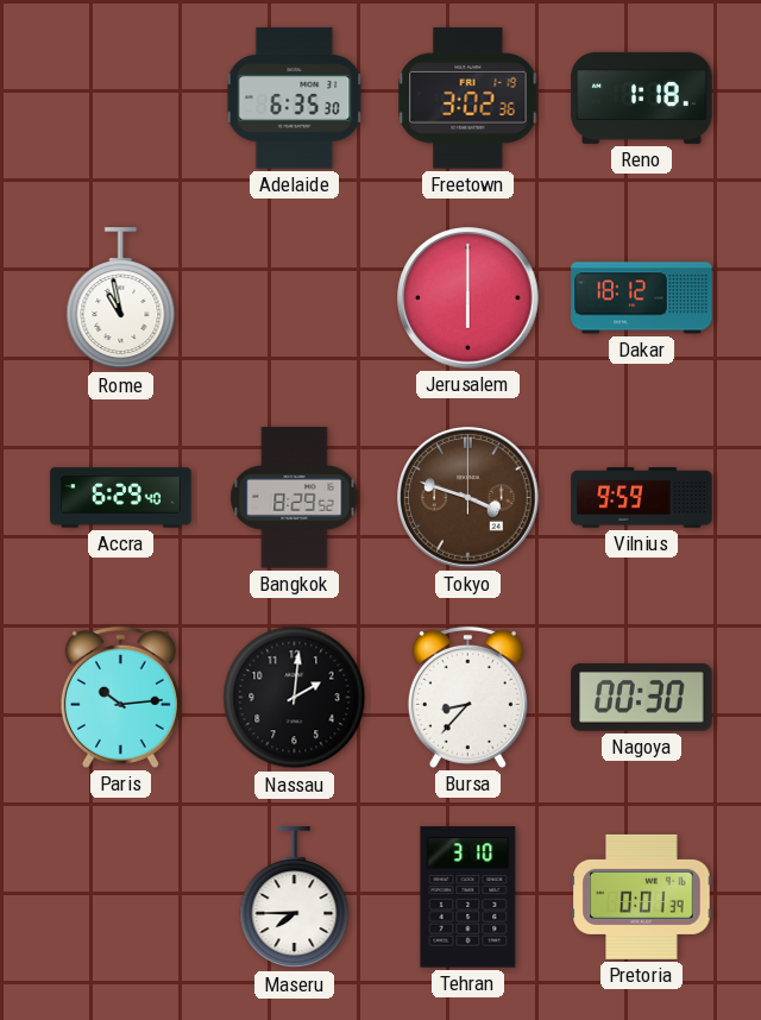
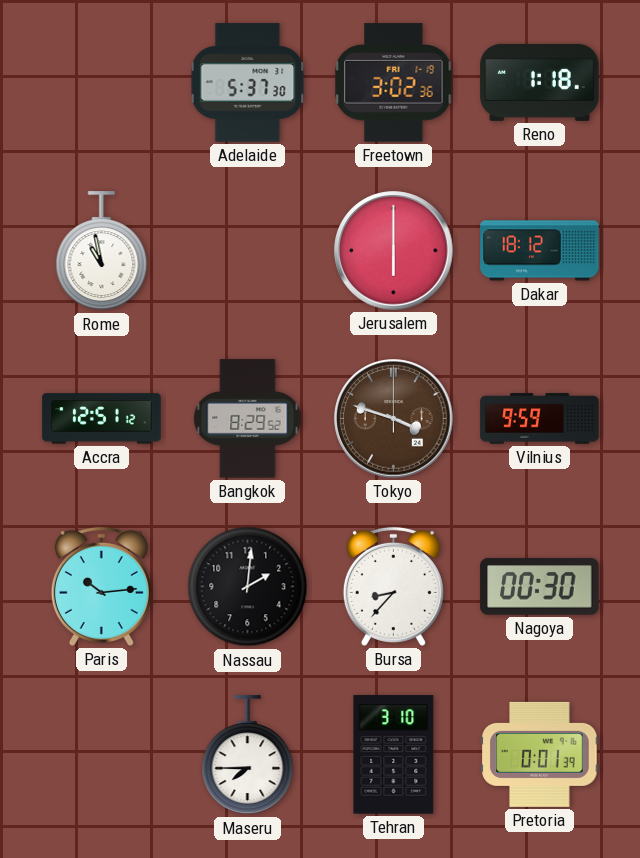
Adelaide: 6:35 -> 5:37 (248, 83)
Accra: 6:29 -> 12:51 (102, 419)
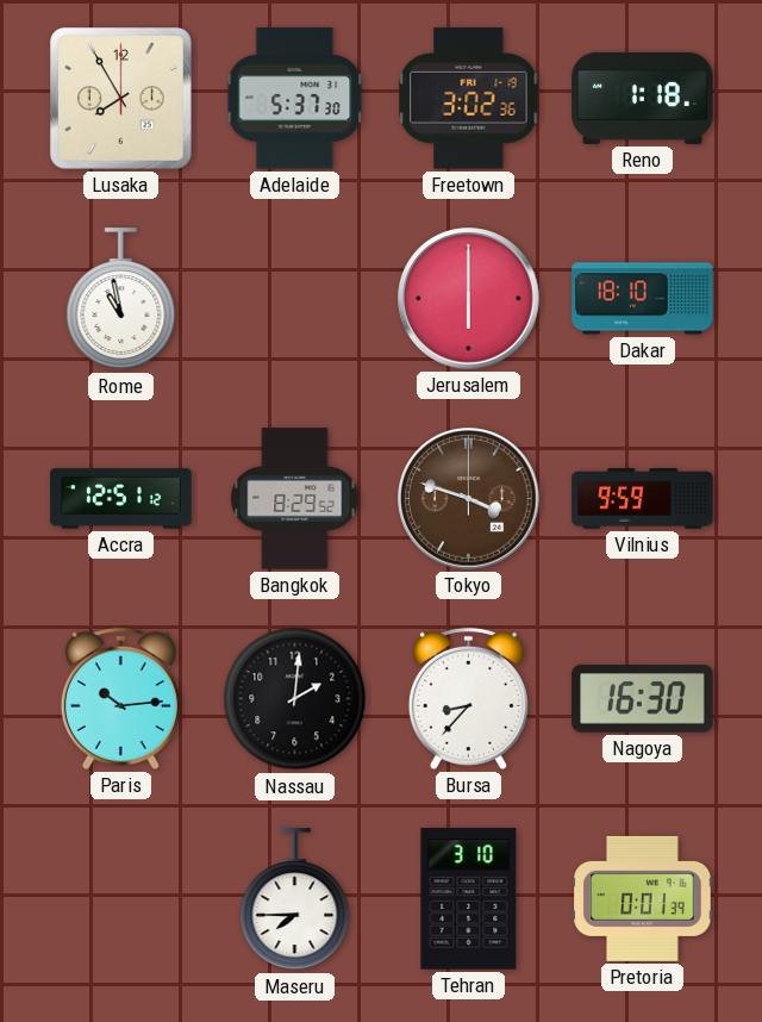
Lusaka: none -> 7:55 (121, 99)
Dakar: 18:12 -> 18:10 (643, 299)
Nagoya: 00:30 -> 16:30 (643, 699)
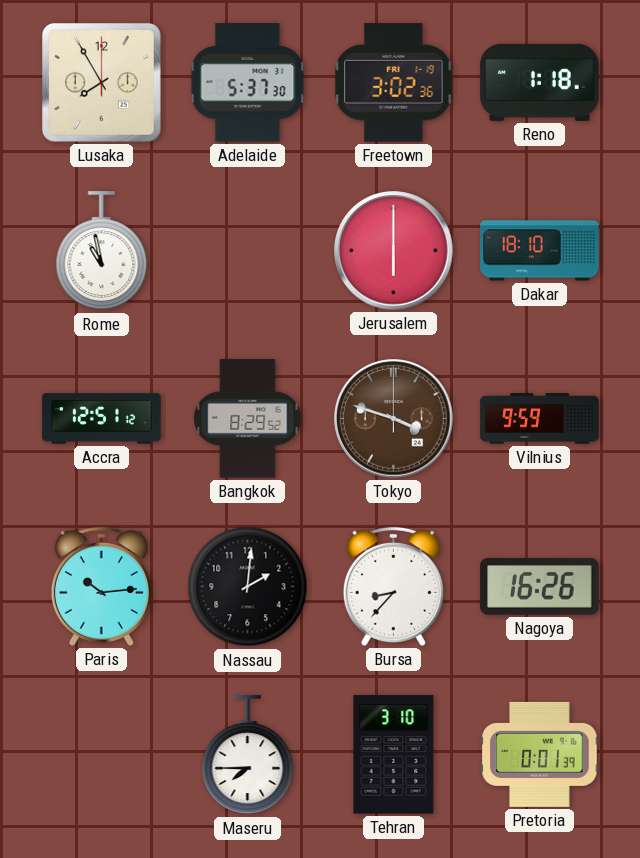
Nagoya: 16:30 -> 16:26 (540, 587)
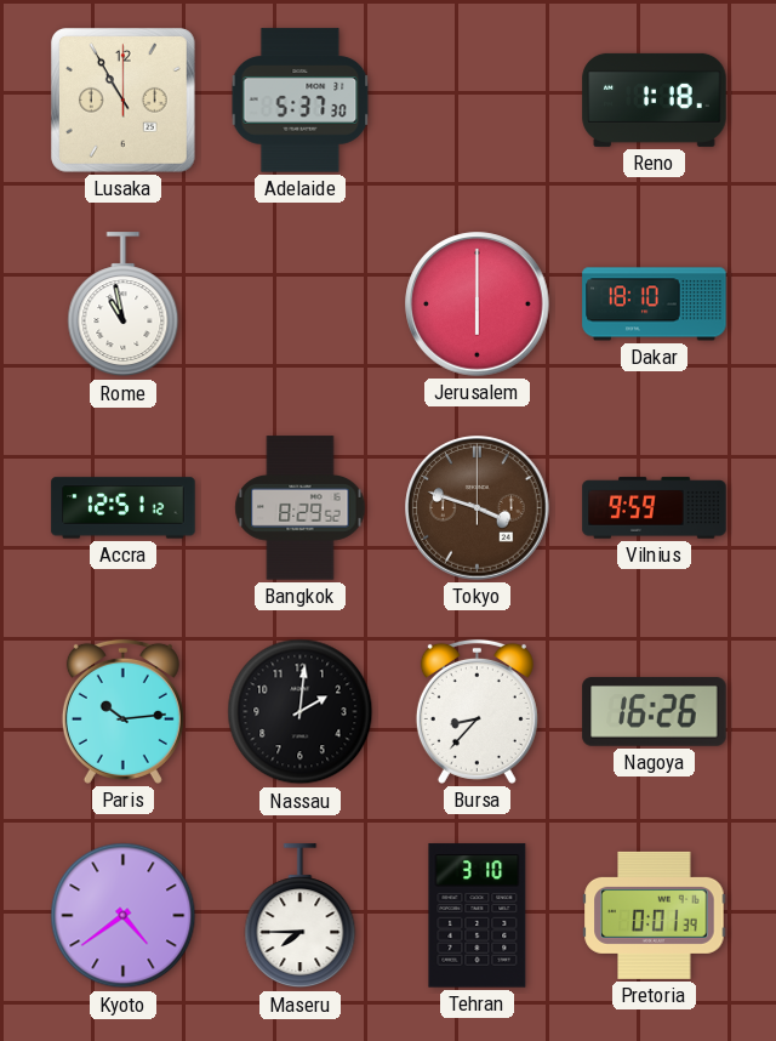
Lusaka: 7:55 -> 10:55 (124, 101)
Freetown: 3:02 -> none (394, 83)
Kyoto: none -> 4:39 (124, 916)
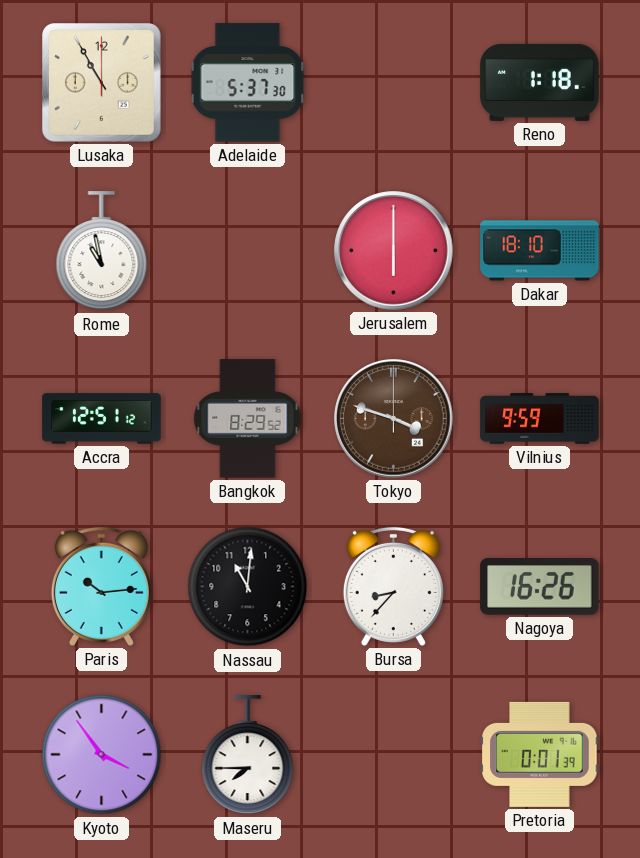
Nassau: 2:01 -> 11:01 (248, 587)
Kyoto: 4:39 -> 3:54 (102, 755)
Tehran: 3:10 -> none (478, 916)
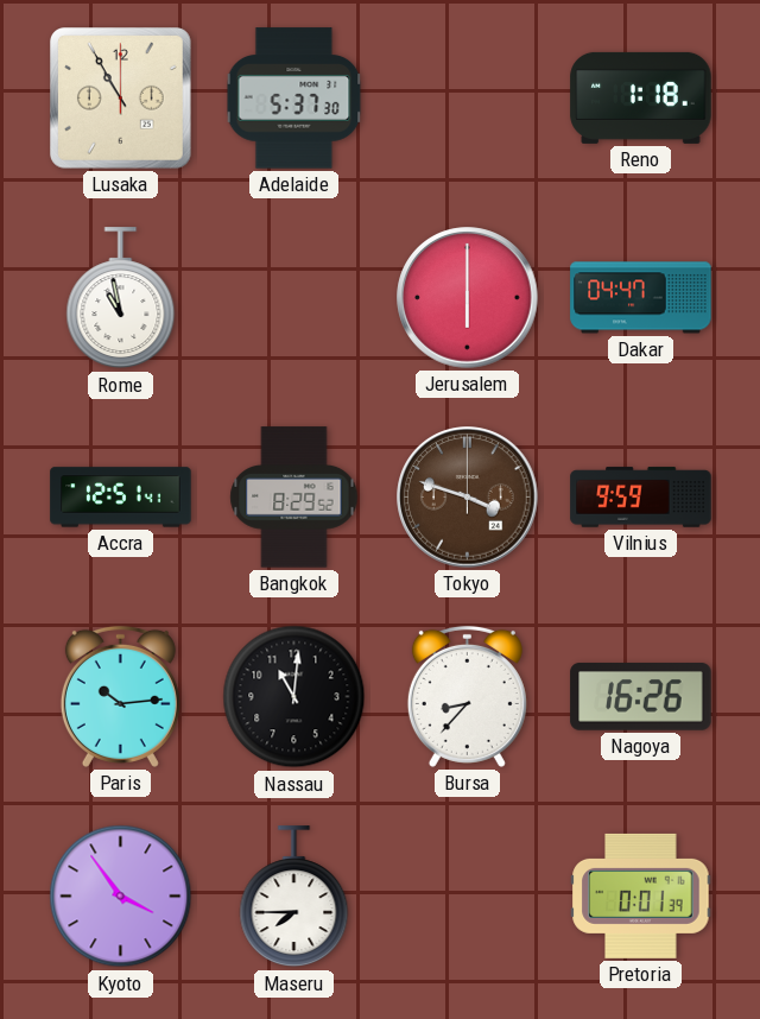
Dakar: 18:10 -> 04:47 (641, 298)
Accra: 12:51:12 -> 12:51:41 (121, 498)
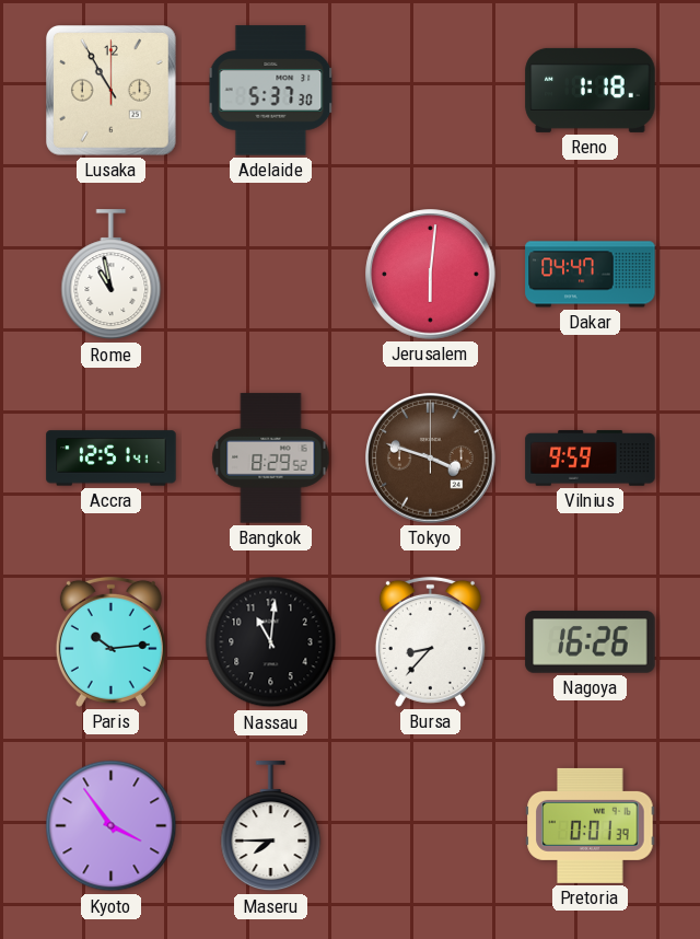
Jerusalem: 6:00 -> 6:01 (431, 275)
